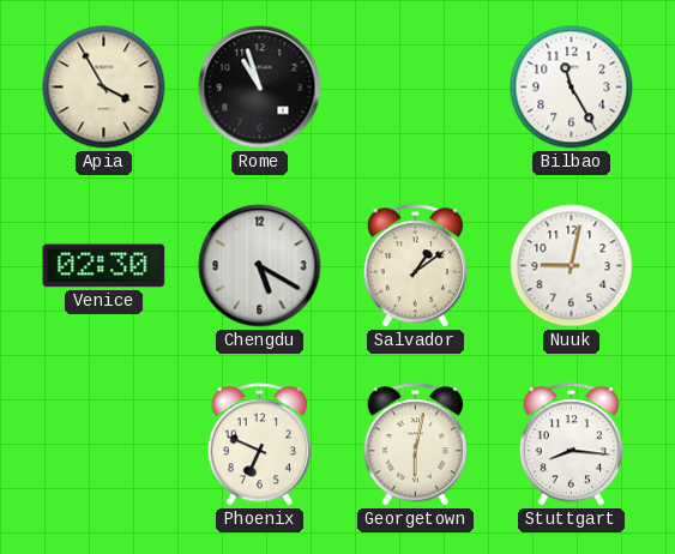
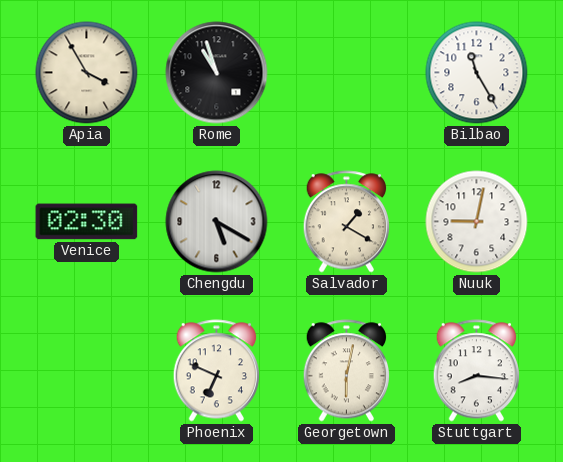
Salvador: 1:09 -> 1:20 (346, 222)
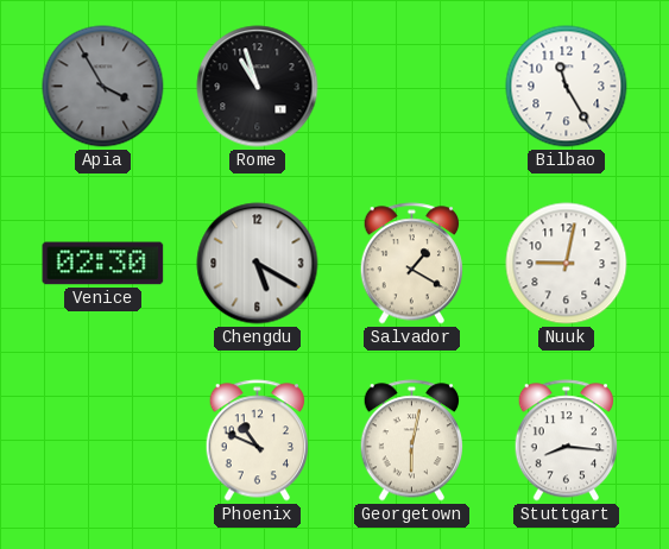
Apia dial: cream -> grey (103, 87)
Phoenix: 6:49 -> 10:49 (257, 441)
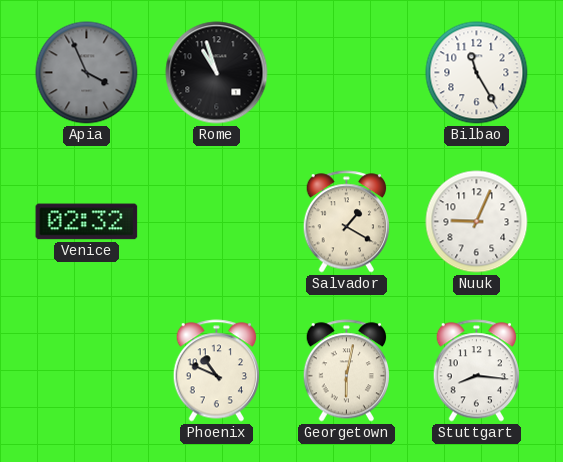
Apia: 3:55 -> 3:56 (87, 73)
Venice: 02:30 -> 02:32 (87, 222)
Chengdu: 5:20 -> none (258, 264)
Nuuk: 9:02 -> 9:04 (477, 222)
